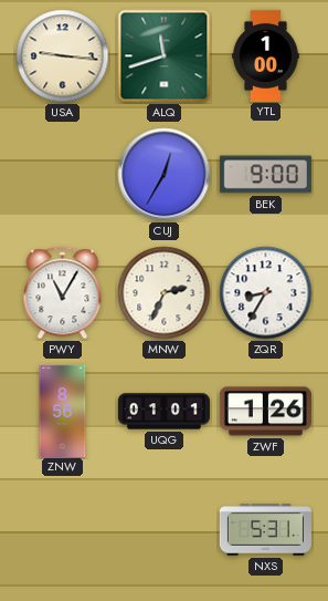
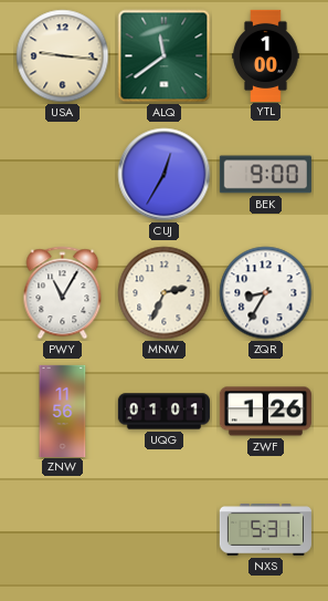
ALQ: 11:42 -> 11:39 (165, 56)
ZNW: 8:56 -> 11:56 (63, 411)
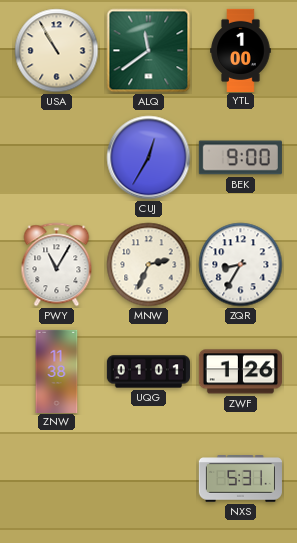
USA: 9:16 -> 10:55 (57, 51)
ZNW: 11:56 -> 11:38 (57, 371)
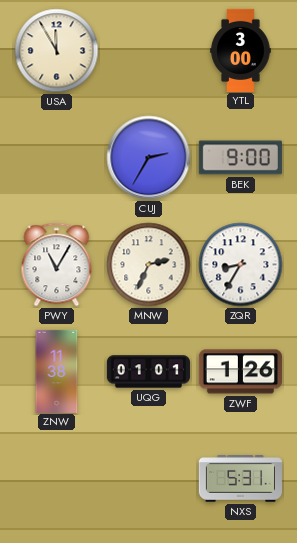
USA: 10:55 -> 11:55 (57, 51)
ALQ: 11:39 -> none (149, 51)
YTL: 1:00 -> 3:00 (241, 50)
CUJ: 12:35 -> 2:35 (149, 158)
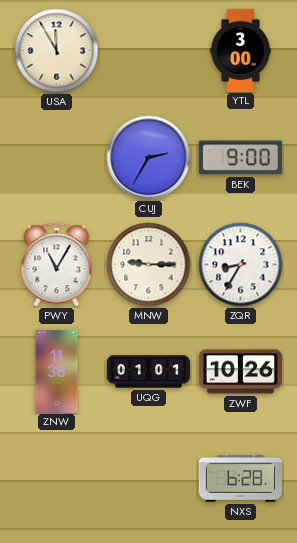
MNW: 2:34 -> 9:15 (149, 265)
ZWF: 1:26 -> 10:26 (240, 372)
NXS: 5:31 -> 6:28 (240, 479)
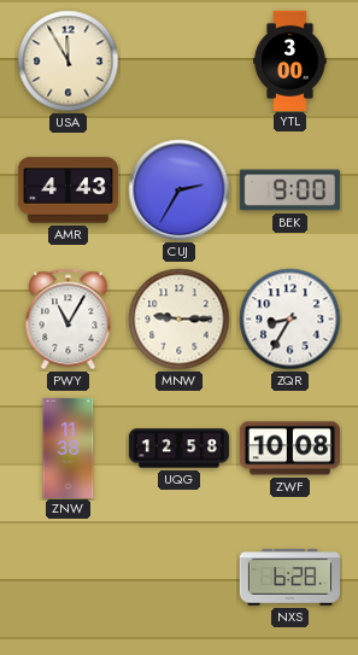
AMR: none -> 4:43 (68, 191)
UQG: 01:01 -> 12:58 (178, 449)
ZWF: 10:26 -> 10:08 (289, 449)
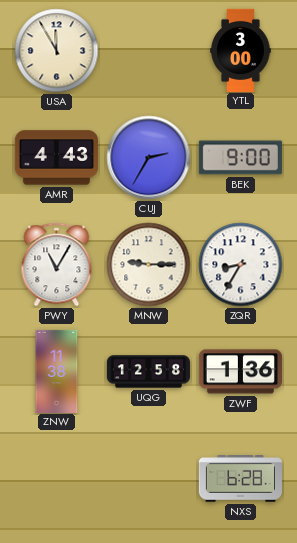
ZWF: 10:08 -> 1:36 (240, 372)
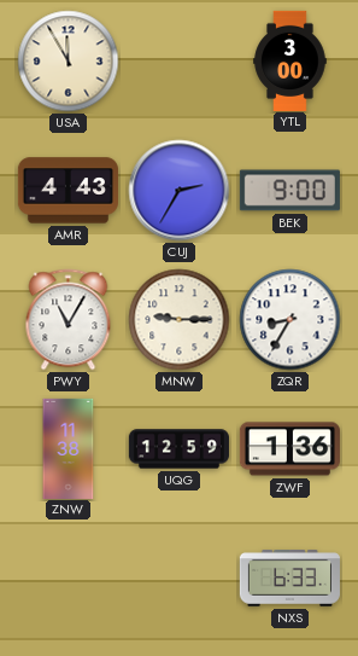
UQG: 12:58 -> 12:59 (178, 449)
NXS: 6:28 -> 6:33 (289, 579)
